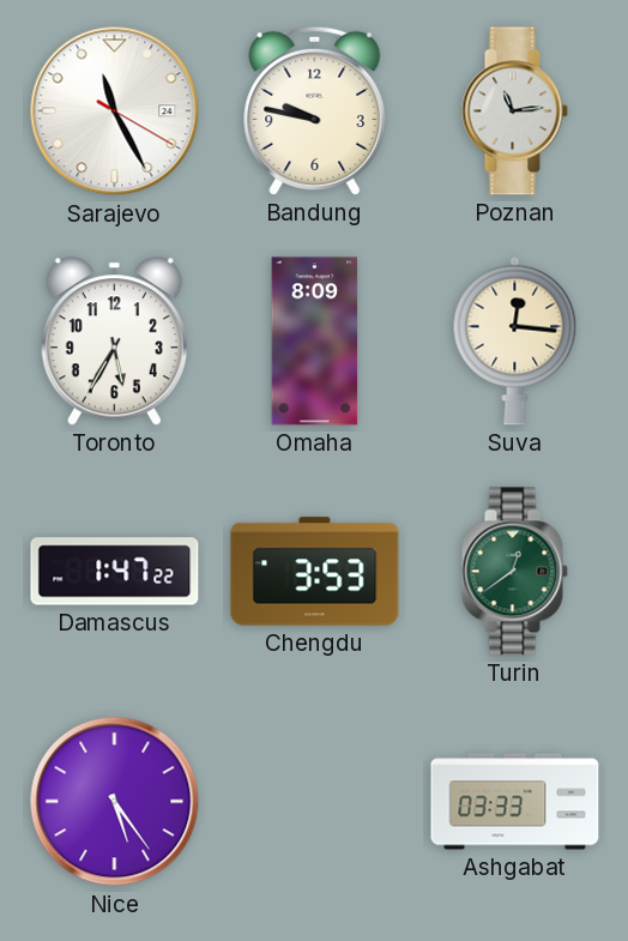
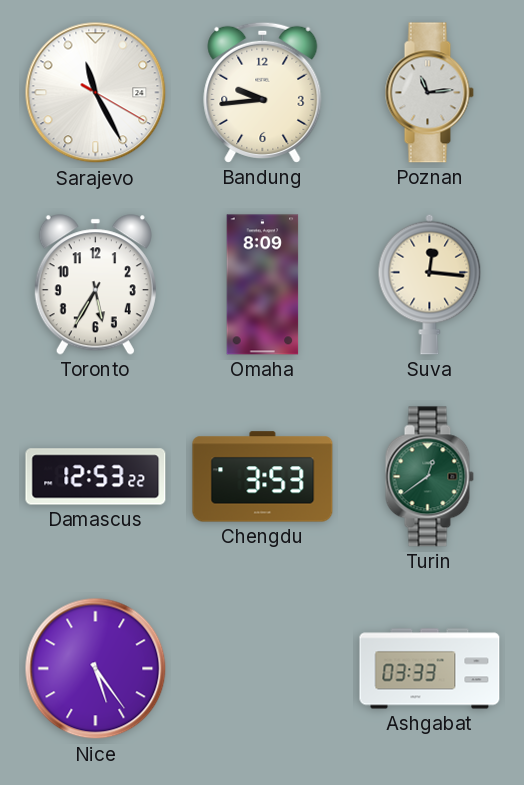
Bandung: 9:47 -> 9:44 (263, 92)
Damascus: 1:47 -> 12:53 (96, 477)
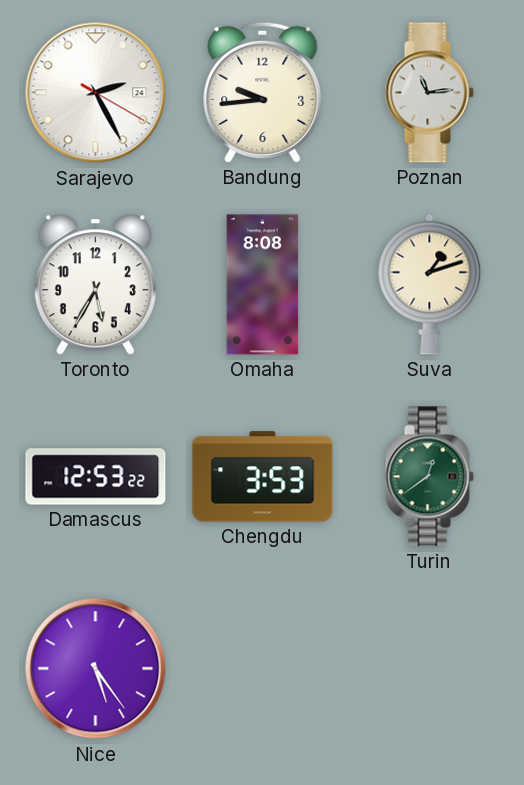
Sarajevo: 11:25 -> 2:25 (96, 93)
Omaha: 8:09 -> 8:08 (263, 285)
Suva: 12:16 -> 1:12 (430, 284)
Ashgabat: 03:33 -> none (430, 669)
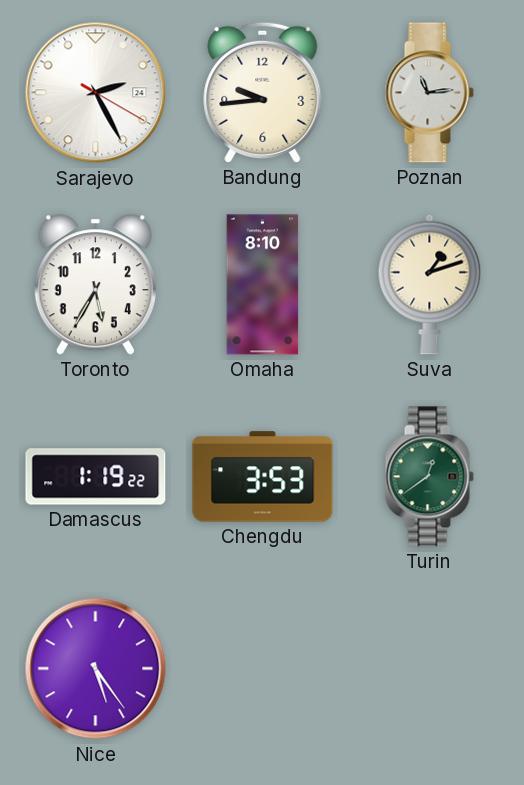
Omaha: 8:08 -> 8:10 (263, 285)
Damascus: 12:53 -> 1:19 (96, 477)
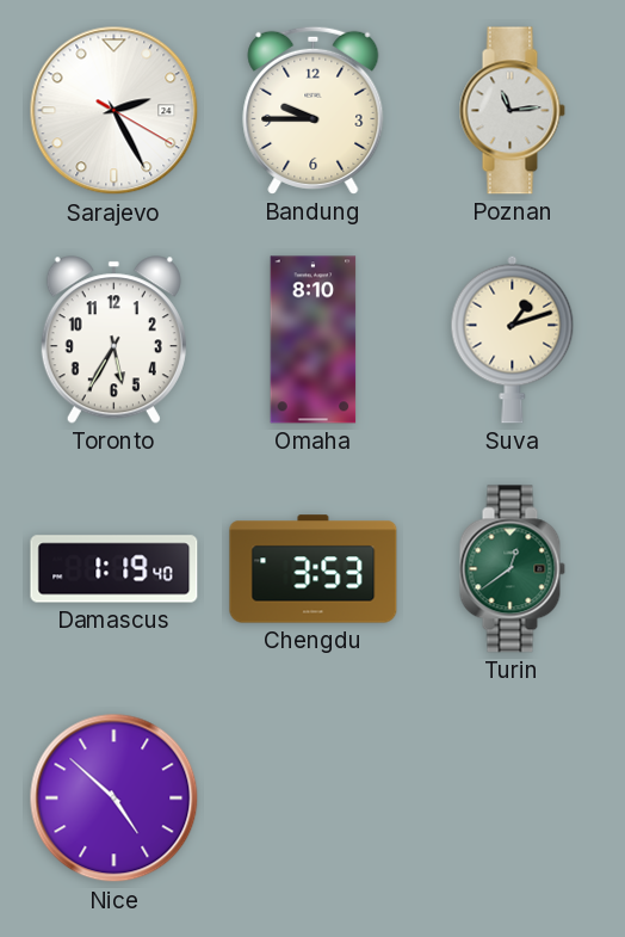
Bandung: 9:44 -> 9:45 (314, 110)
Damascus: 1:19:22 -> 1:19:40 (115, 569)
Nice: 5:24 -> 4:52 (115, 799)
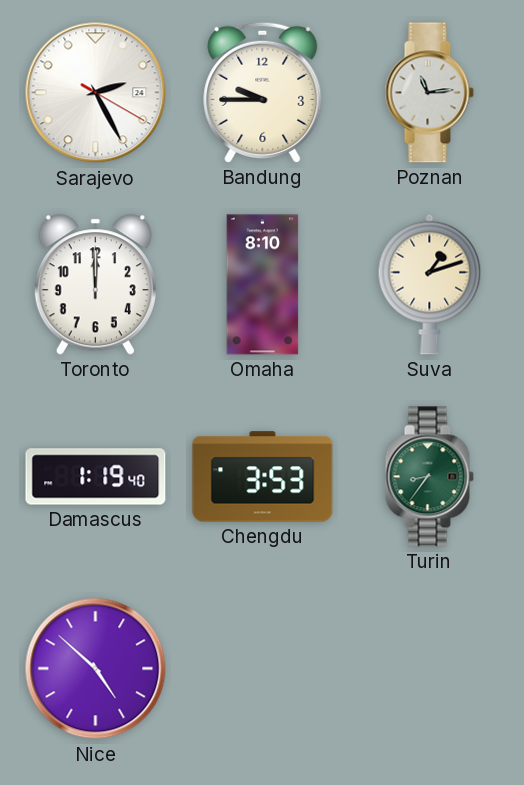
Toronto: 5:35 -> 12:00 (95, 285)
Turin: 12:39 -> 8:36 (429, 477)
